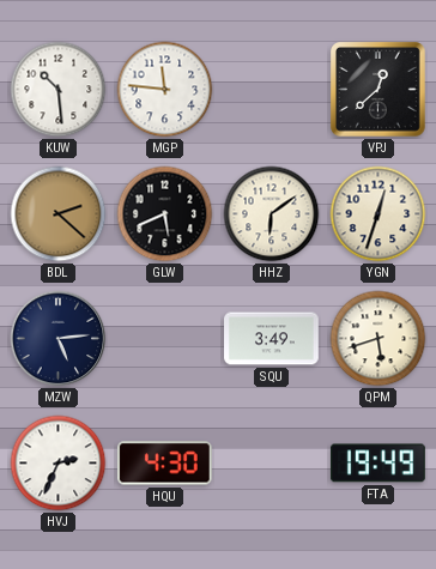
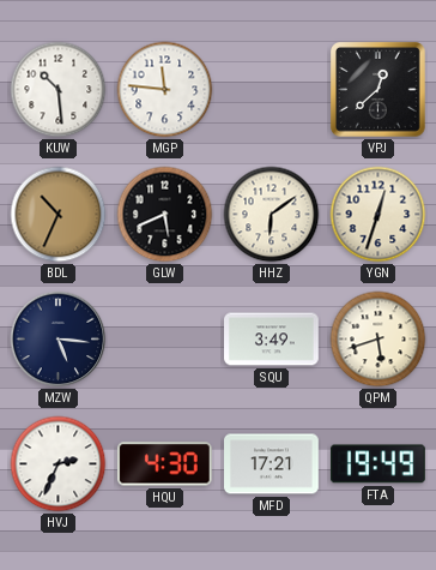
BDL: 2:22 -> 10:34 (59, 215)
MZW: 5:14 -> 5:16 (59, 340)
MFD: none -> 17:21 (272, 464)
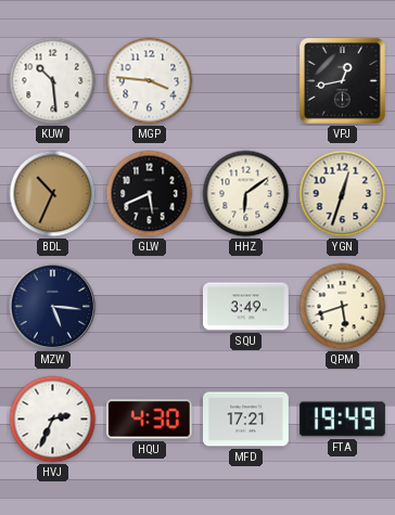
MGP: 11:46 -> 3:46 (150, 81)
VPJ: 12:38 -> 12:43 (343, 81)
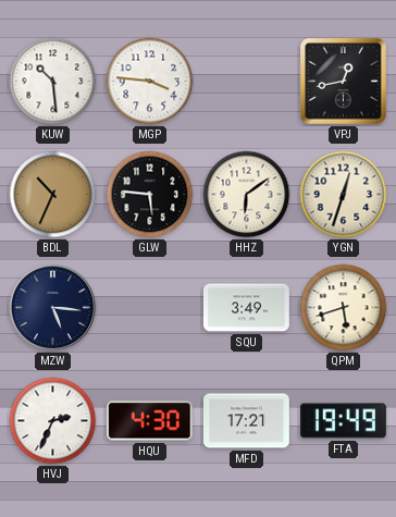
GLW: 5:41 -> 5:46 (150, 195)
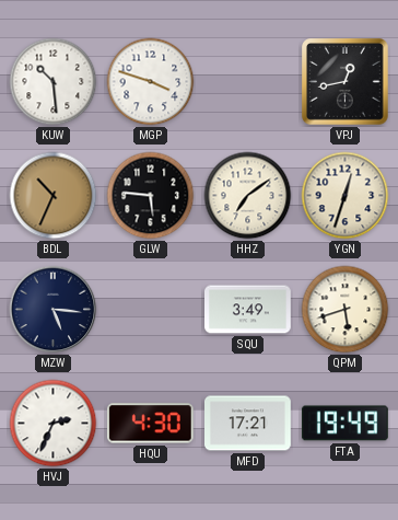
MGP: 3:46 -> 3:48 (151, 82)
HHZ: 6:09 -> 7:09 (248, 196)
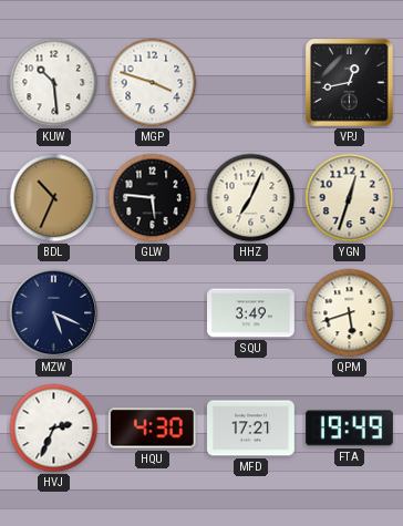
HHZ: 7:09 -> 7:04 (251, 198)
MZW: 5:16 -> 5:19 (54, 313)
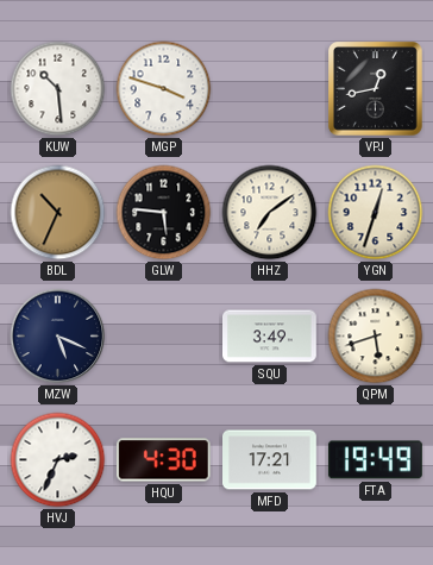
HHZ: 7:04 -> 7:09 (270, 213)
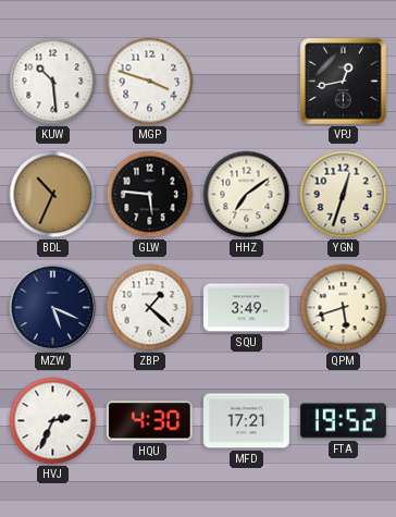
ZBP: none -> 1:22 (150, 308)
FTA: 19:49 -> 19:52 (343, 421)
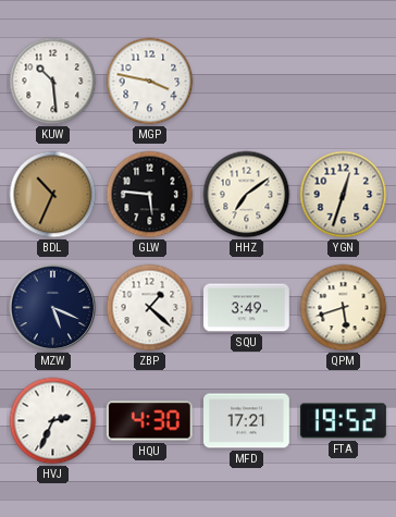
MGP: 3:48 -> 3:47 (150, 82)
VPJ: 12:43 -> none (344, 82)
